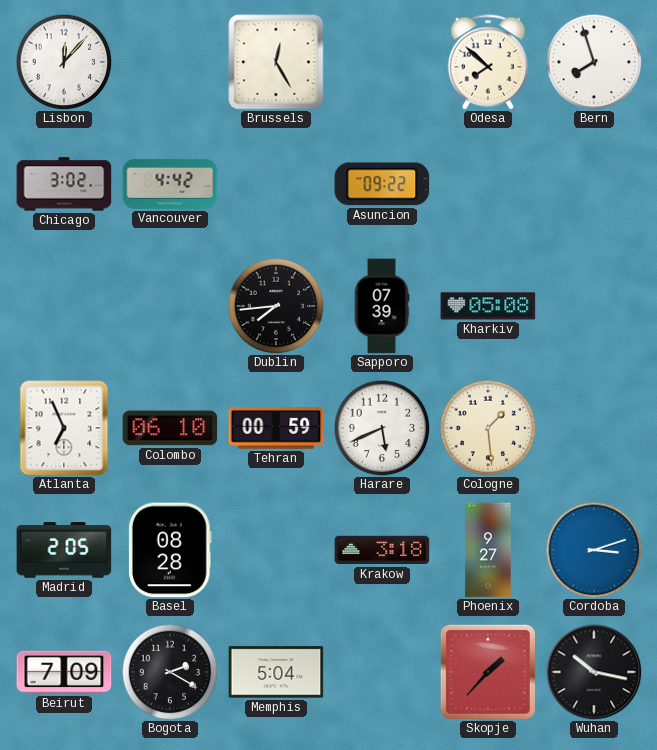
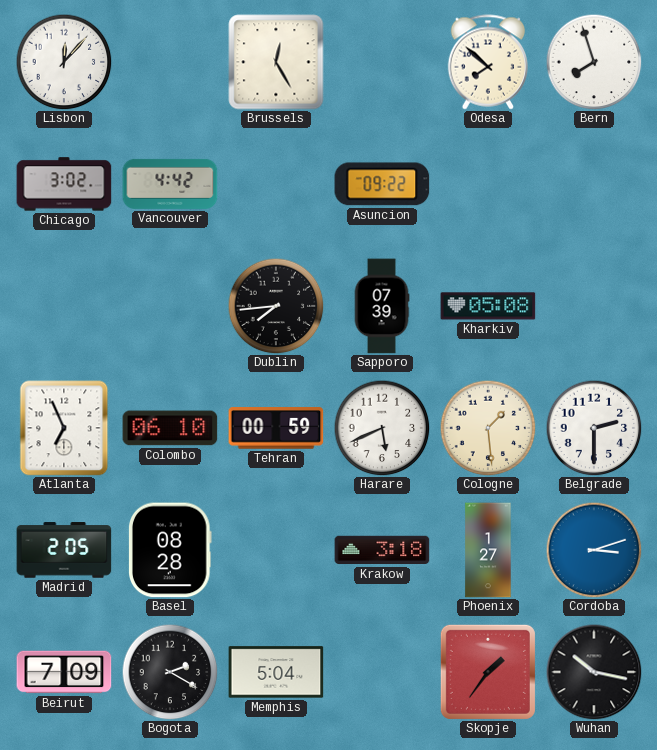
Belgrade: none -> 2:30 (594, 428)
Phoenix: 9:27 -> 1:27 (488, 550)
Skopje: 1:37 -> 1:36 (488, 672)
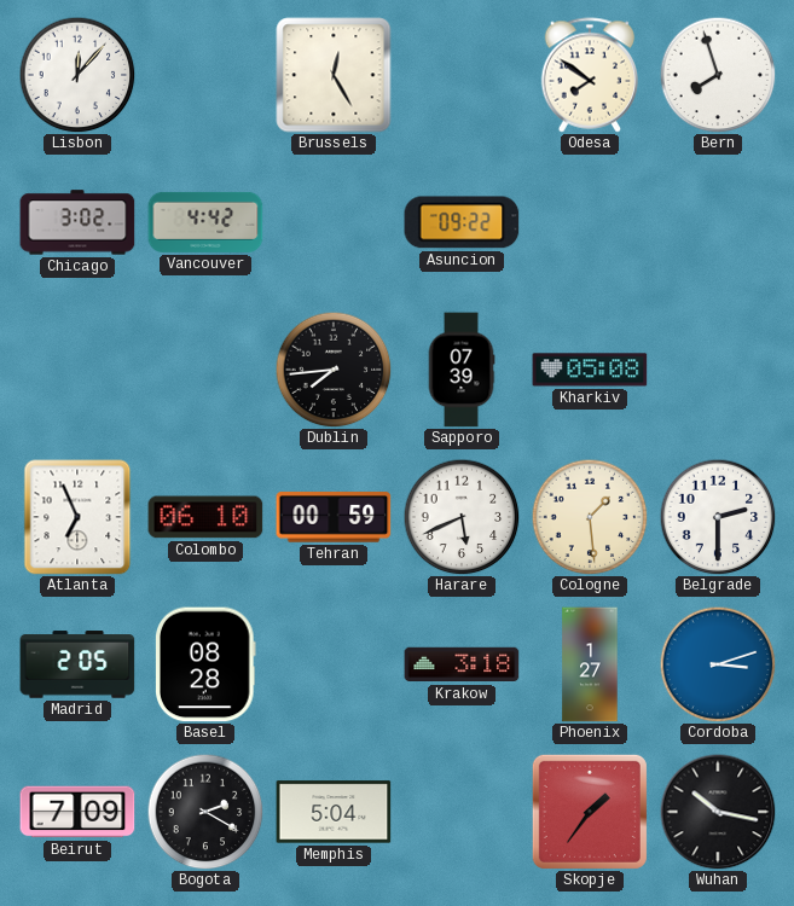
Odesa: 7:52 -> 7:51 (590, 75)
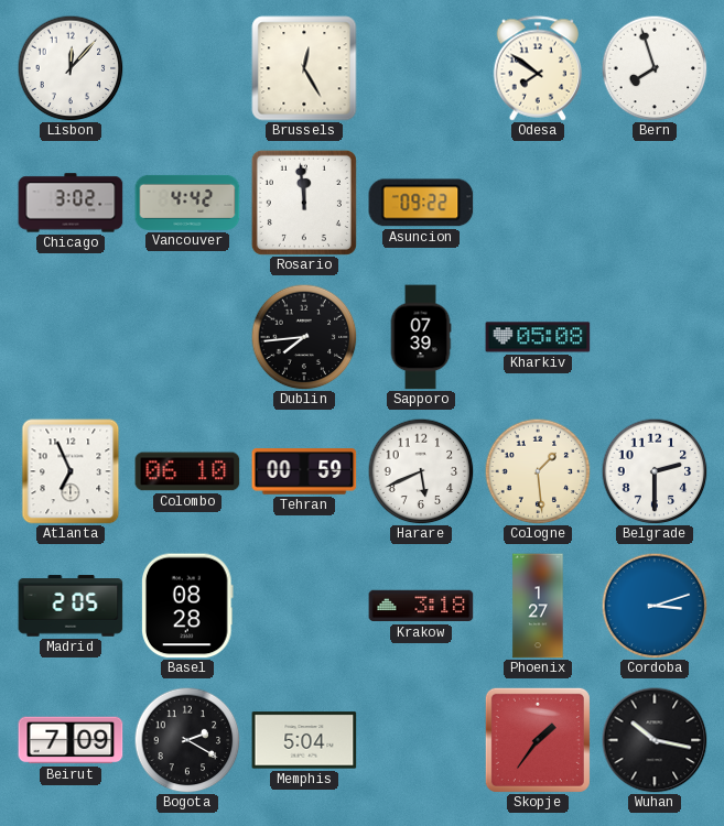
Rosario: none -> 11:59 (304, 203)
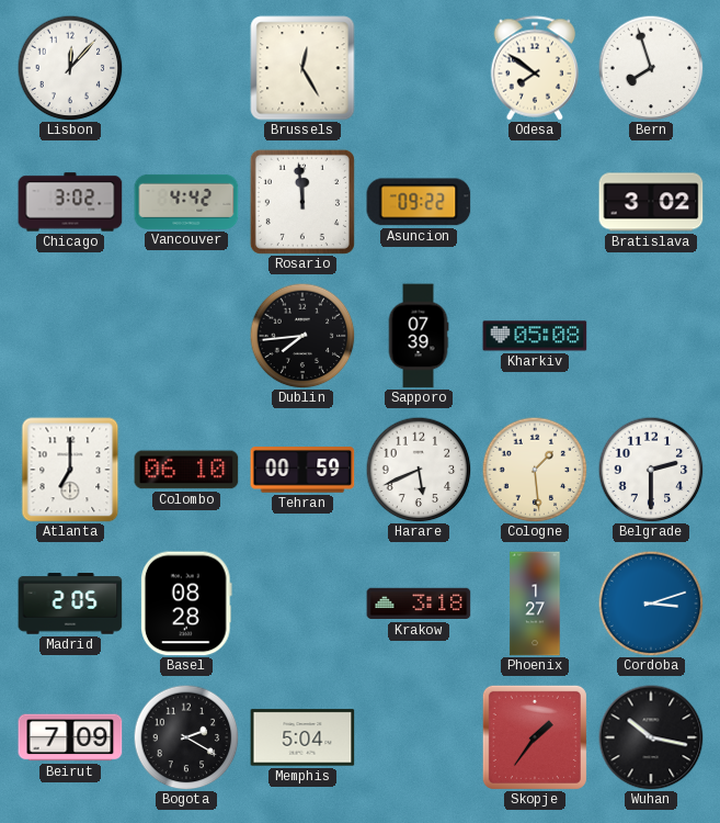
Bratislava: none -> 3:02 (651, 202)
Atlanta: 6:56 -> 7:00 (70, 470)
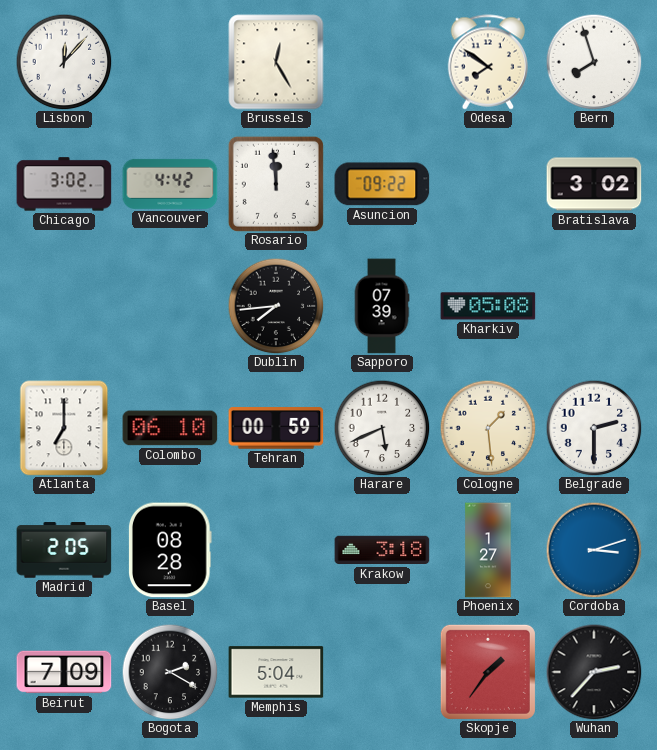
Wuhan: 10:17 -> 2:37 (594, 672)
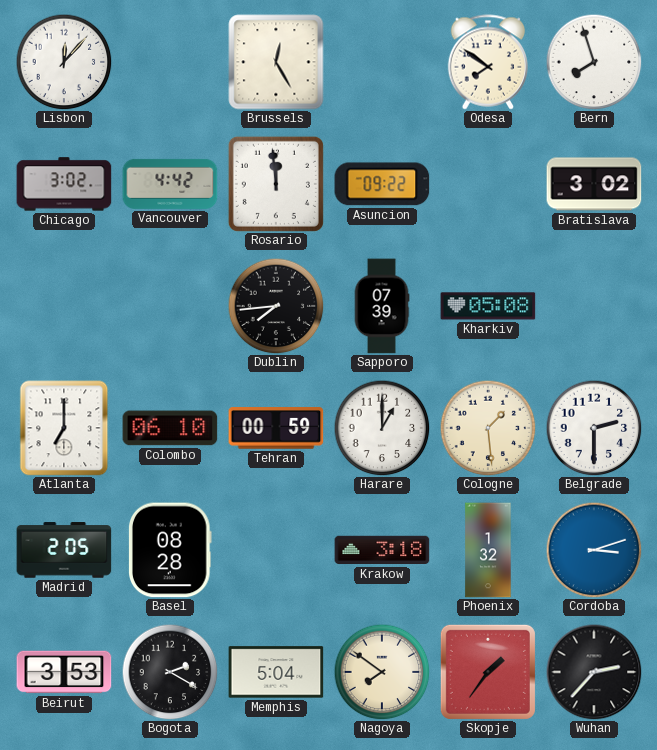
Harare: 5:41 -> 1:00 (382, 428)
Phoenix: 1:27 -> 1:32 (488, 550)
Beirut: 7:09 -> 3:53 (64, 672)
Nagoya: none -> 7:51 (382, 672)
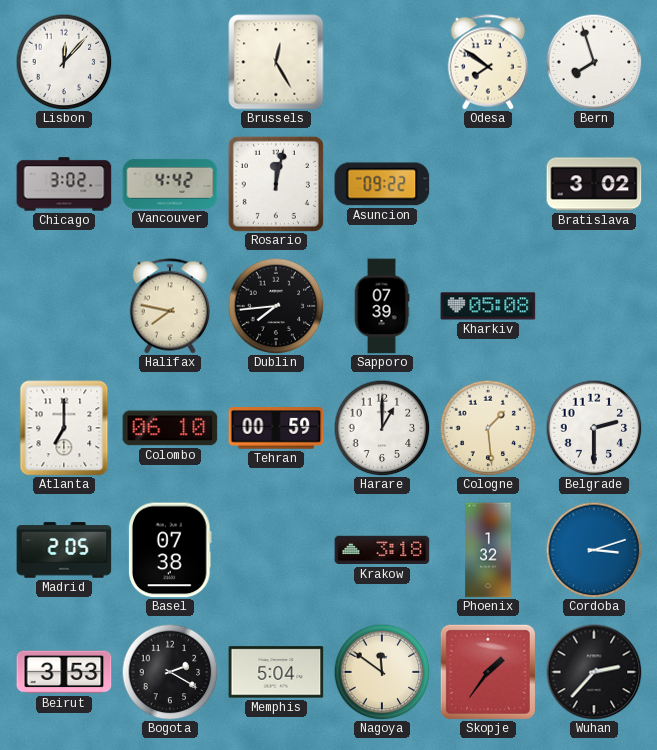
Rosario: 11:59 -> 12:02 (276, 184)
Halifax: none -> 7:47 (170, 306)
Basel: 08:28 -> 07:38 (171, 550)
Nagoya: 7:51 -> 11:51 (382, 672)
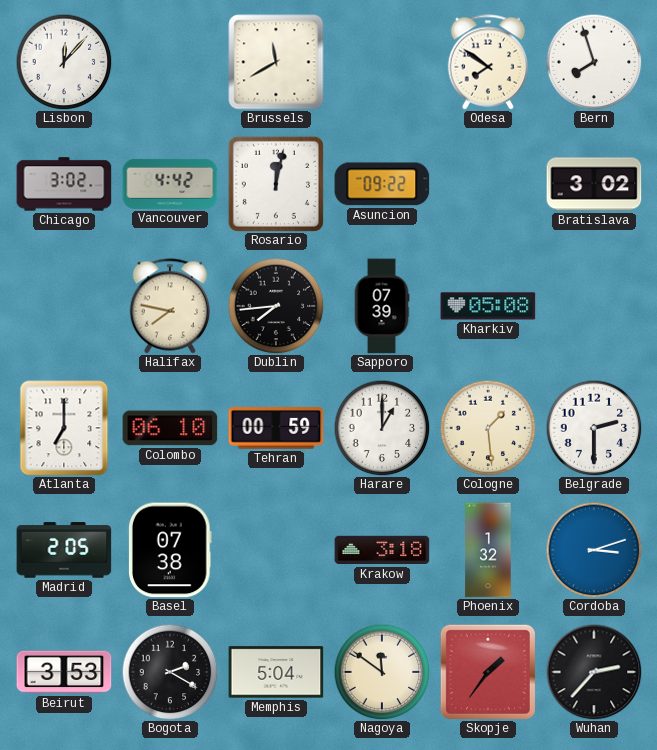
Brussels: 12:25 -> 11:40 (276, 62)
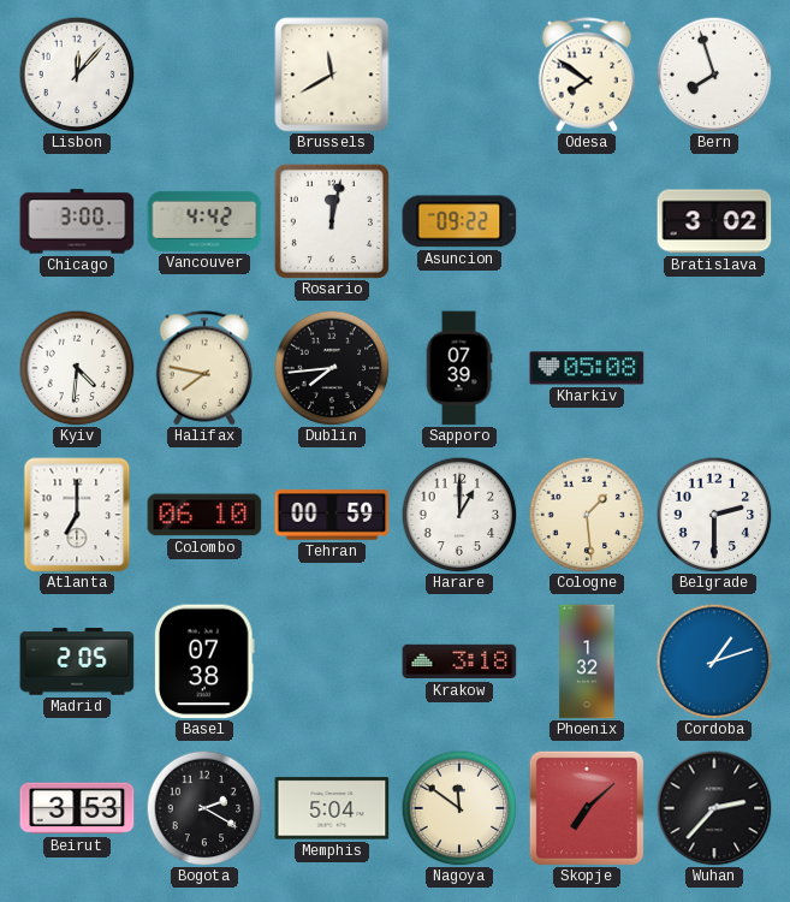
Chicago: 3:02 -> 3:00 (77, 221)
Kyiv: none -> 4:31 (77, 368)
Cordoba: 3:12 -> 1:12 (714, 661)
Skopje: 1:36 -> 7:08 (587, 808)
